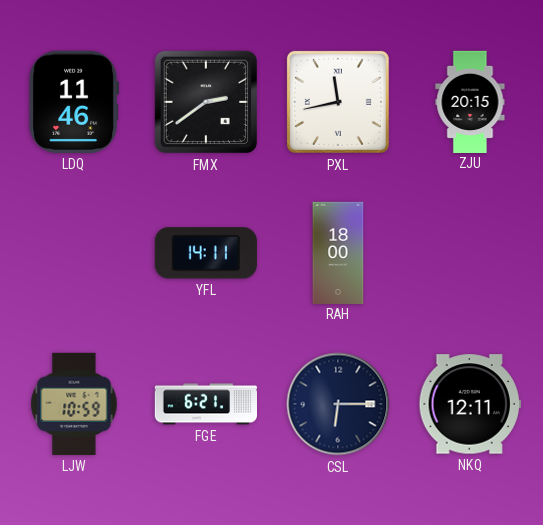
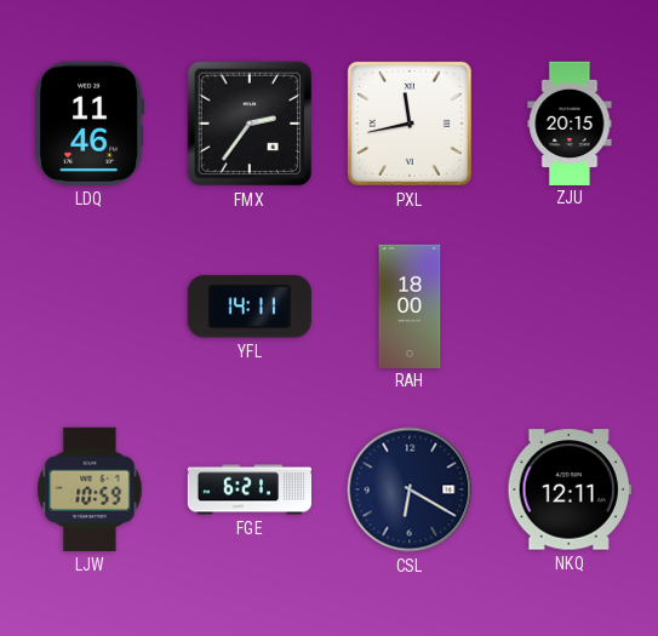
FMX: 2:39 -> 2:36 (250, 124)
CSL: 6:15 -> 6:20 (410, 489)
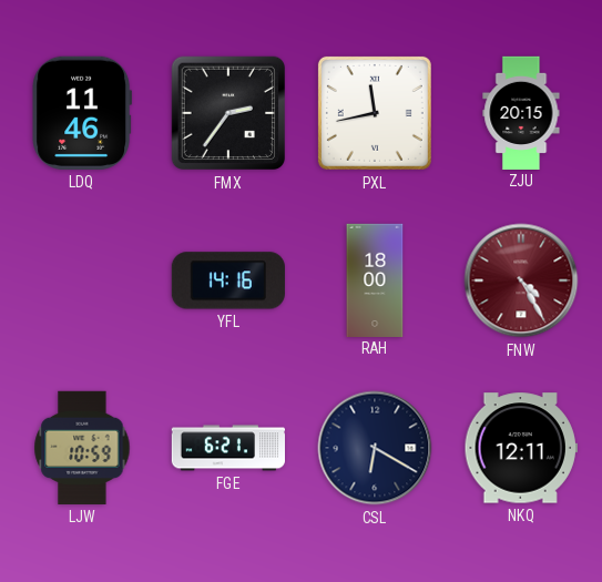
YFL: 14:11 -> 14:16 (228, 280)
FNW: none -> 4:25 (521, 280)
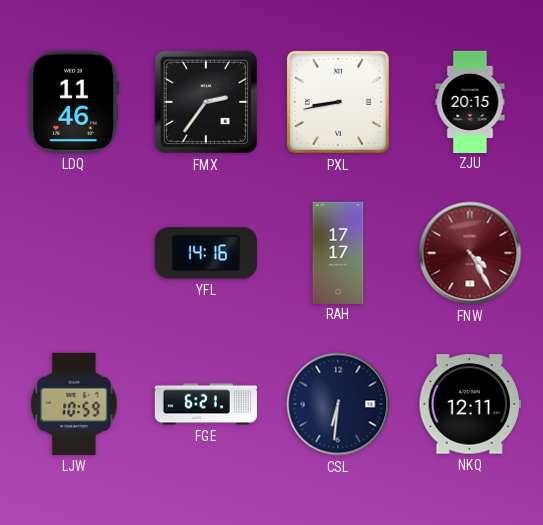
PXL: 11:43 -> 8:43 (338, 102)
RAH: 18:00 -> 17:17 (338, 252)
CSL: 6:20 -> 6:31 (338, 404)
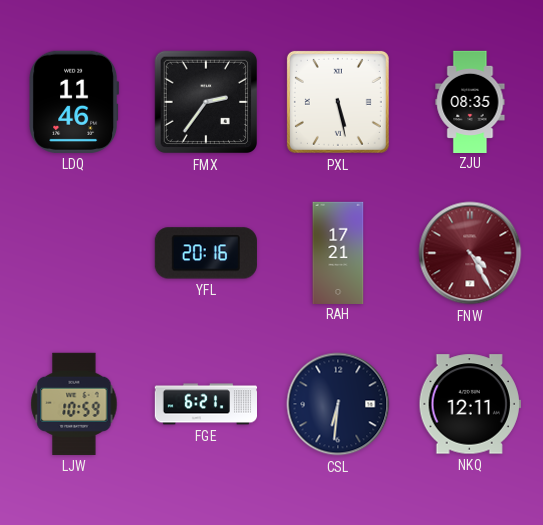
PXL: 8:43 -> 5:28 (338, 102)
ZJU: 20:15 -> 08:35 (470, 101)
YFL: 14:16 -> 20:16 (206, 253)
RAH: 17:17 -> 17:21 (338, 252)
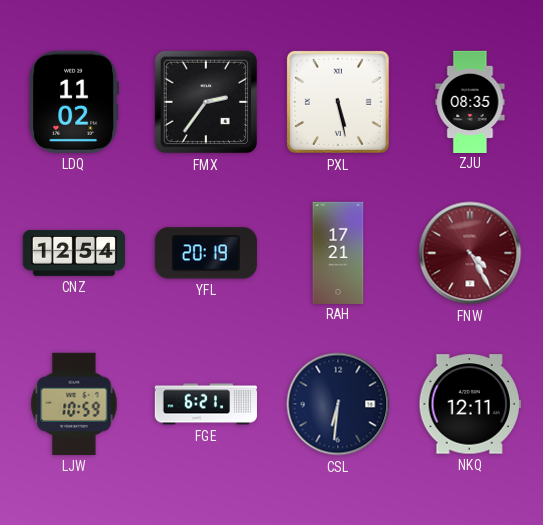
LDQ: 11:46 -> 11:02 (74, 102)
CNZ: none -> 12:54 (73, 253)
YFL: 20:16 -> 20:19 (206, 253)
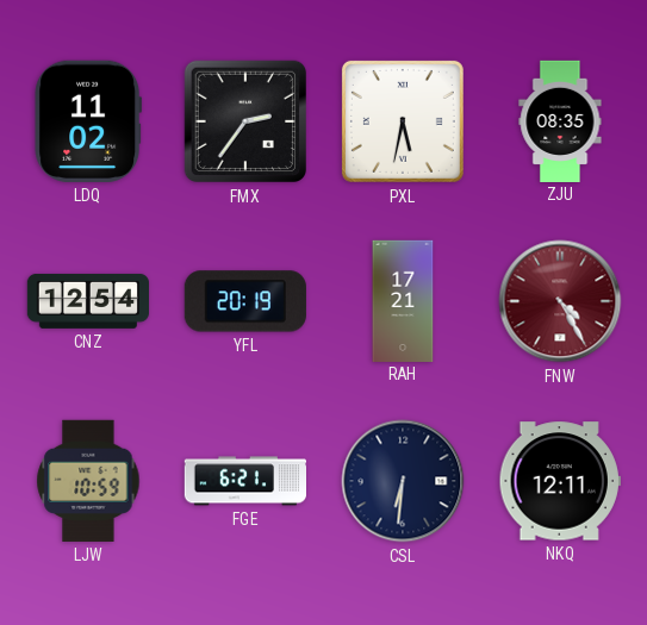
PXL: 5:28 -> 5:32 (403, 121)
